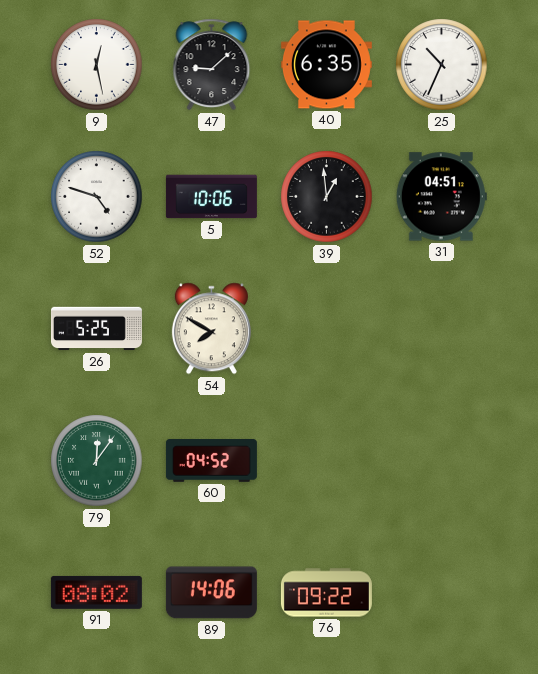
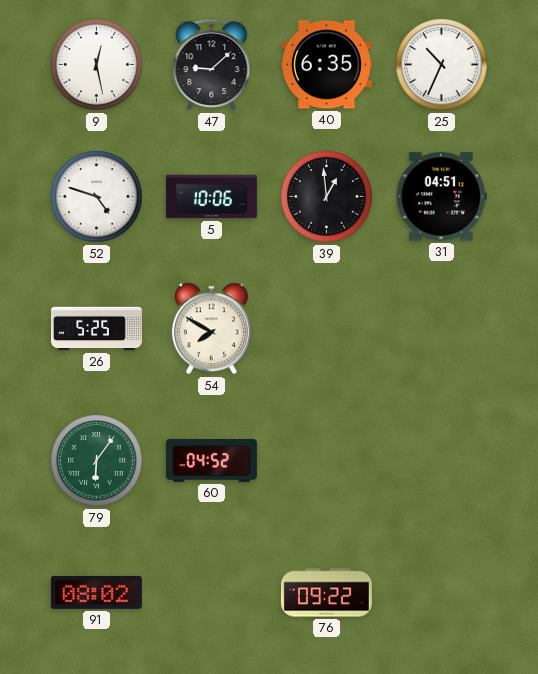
79: 12:06 -> 6:06 (97, 461)
89: 14:06 -> none (211, 593)
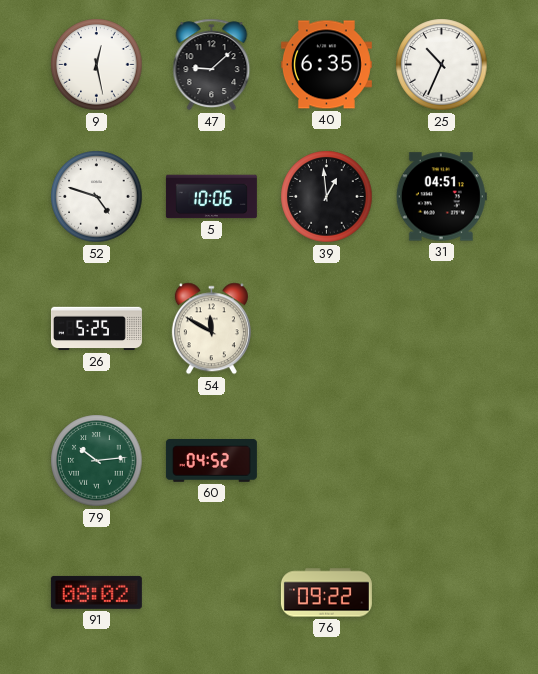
54: 7:50 -> 11:50 (211, 329)
79: 6:06 -> 10:14 (97, 461)
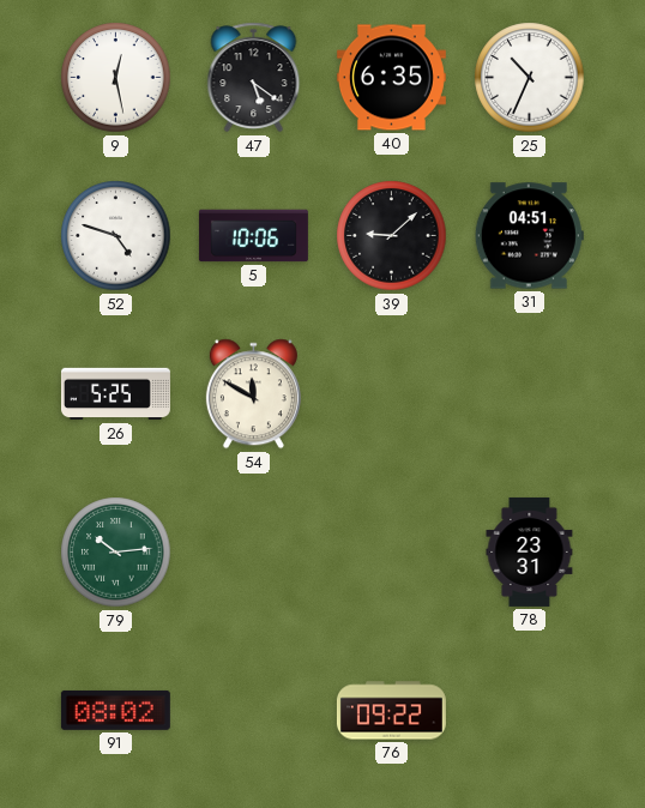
47: 9:08 -> 5:21 (254, 78)
39: 12:59 -> 9:08 (392, 236)
60: 04:52 -> none (211, 461)
78: none -> 23:31 (530, 551)
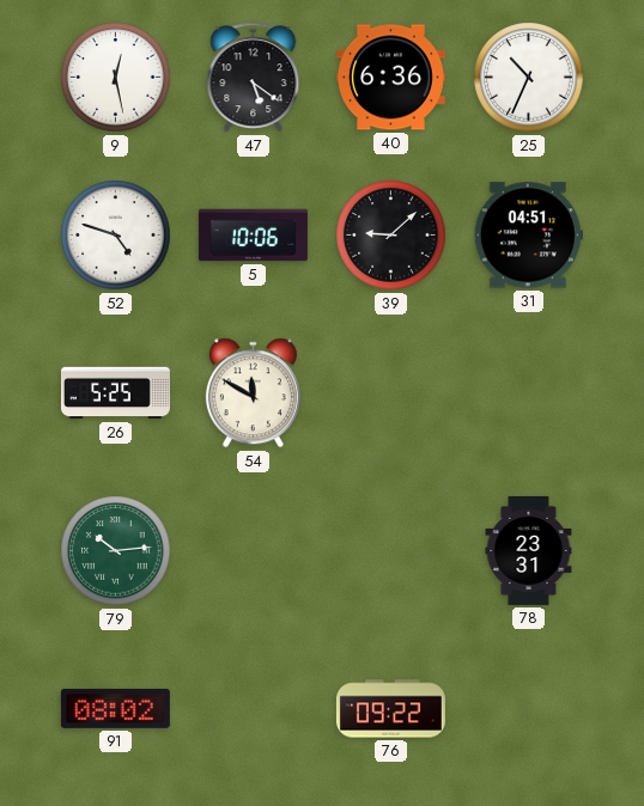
40: 6:35 -> 6:36 (390, 78)
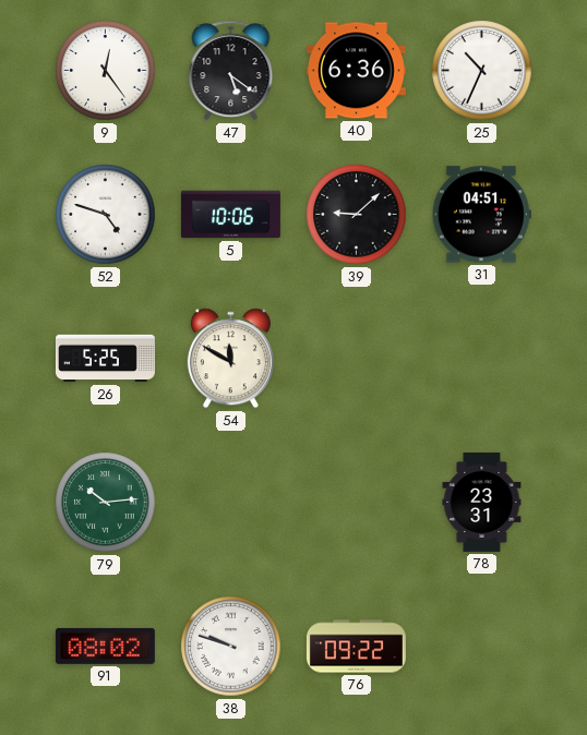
9: 12:28 -> 12:24 (106, 71)
38: none -> 9:48 (231, 647)
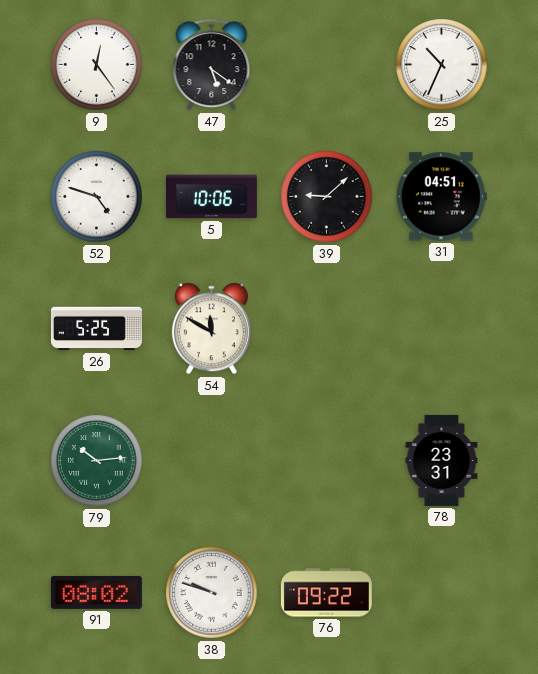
40: 6:36 -> none (356, 71)
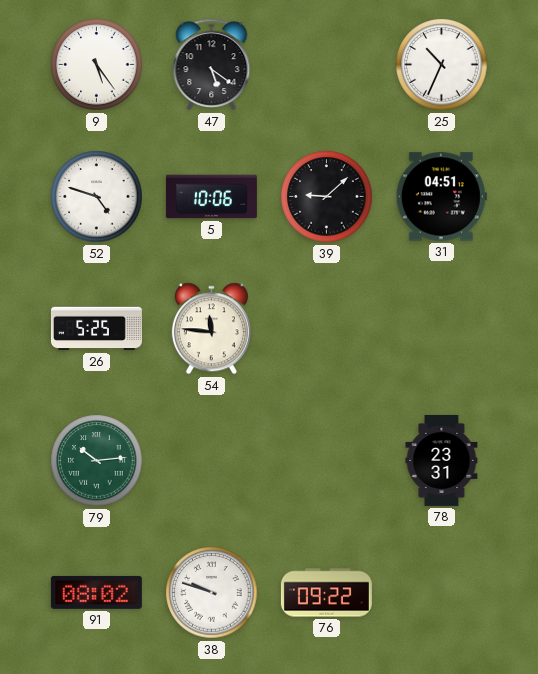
9: 12:24 -> 5:24 (97, 65)
54: 11:50 -> 11:46 (211, 329)
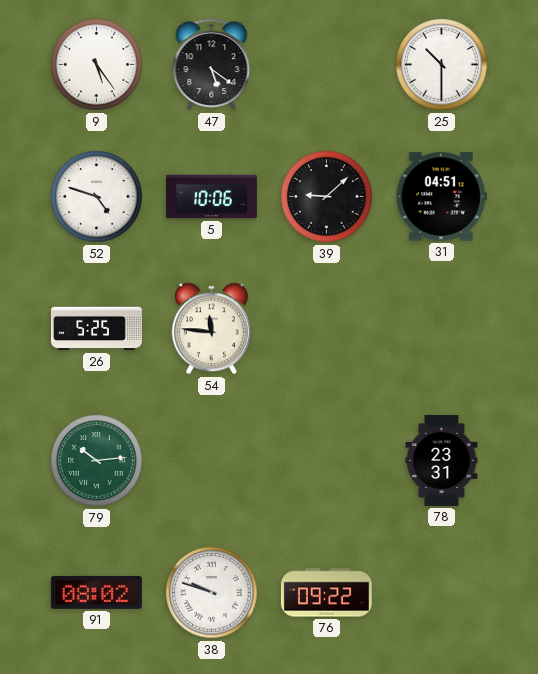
25: 10:34 -> 10:30 (442, 65)
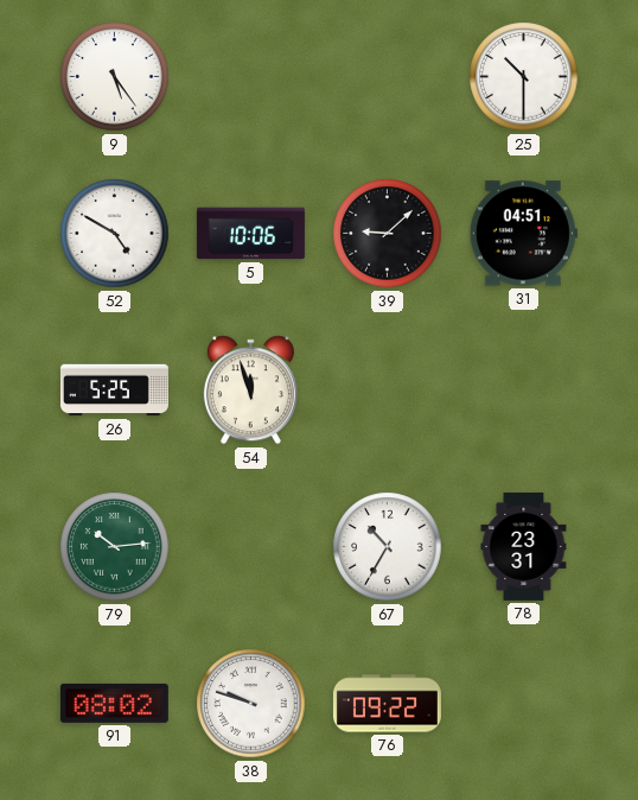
47: 5:21 -> none (212, 65)
52: 4:48 -> 4:50 (115, 234)
54: 11:46 -> 11:57 (250, 391)
67: none -> 10:35 (388, 547)
